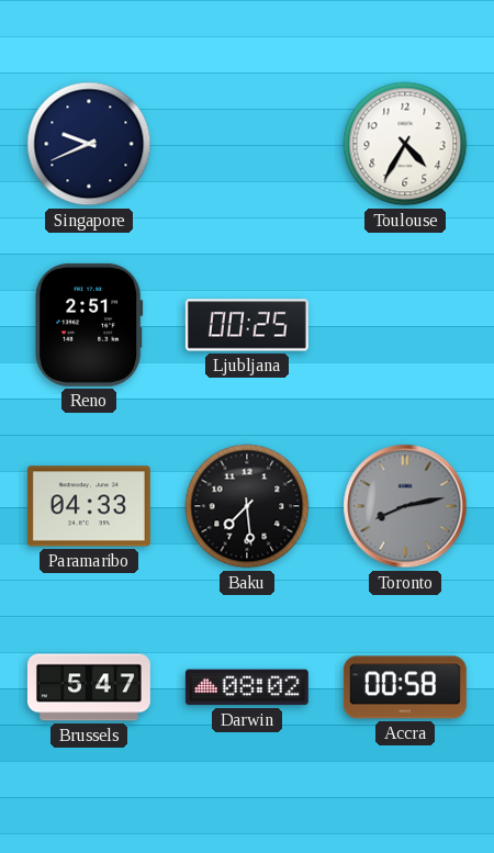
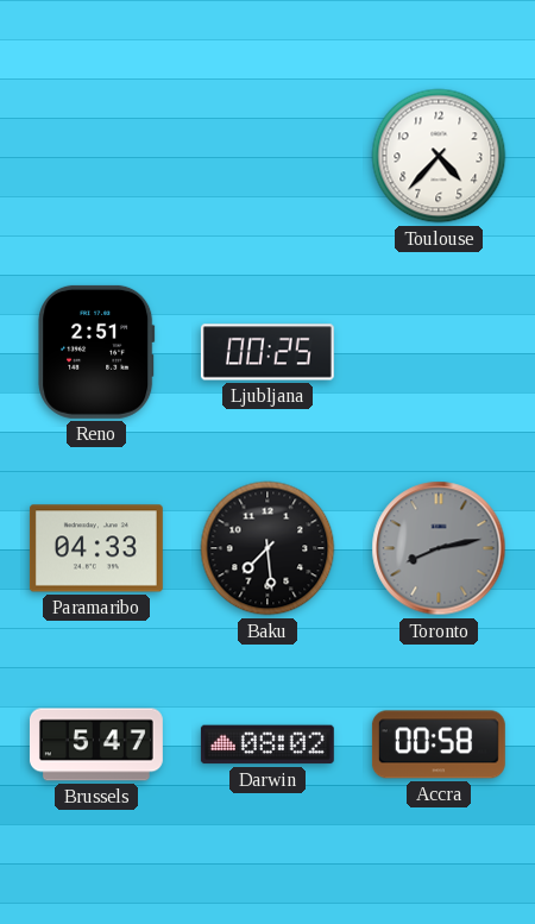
Singapore: 9:41 -> none (89, 144)
Toulouse: 4:35 -> 4:37 (439, 156)
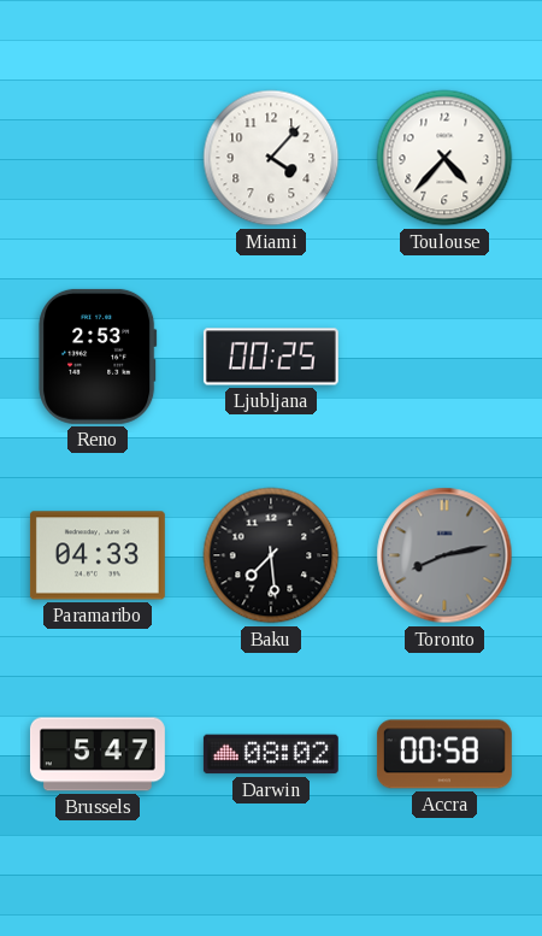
Miami: none -> 4:07 (271, 158)
Reno: 2:51 -> 2:53 (98, 357)
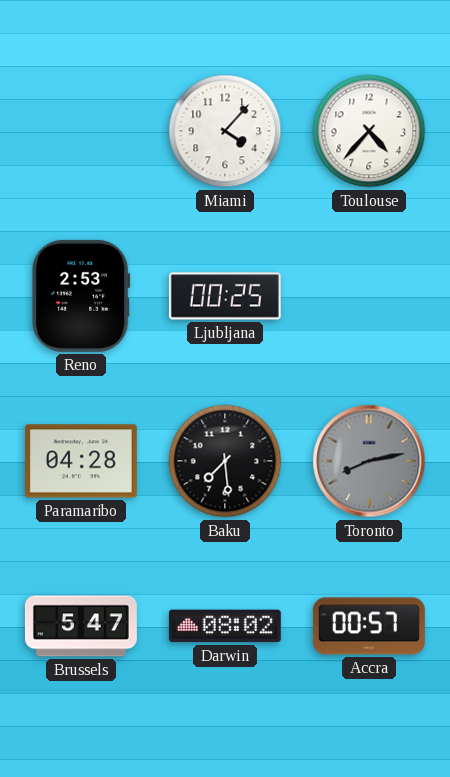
Paramaribo: 04:33 -> 04:28 (81, 461)
Accra: 00:58 -> 00:57 (369, 626)
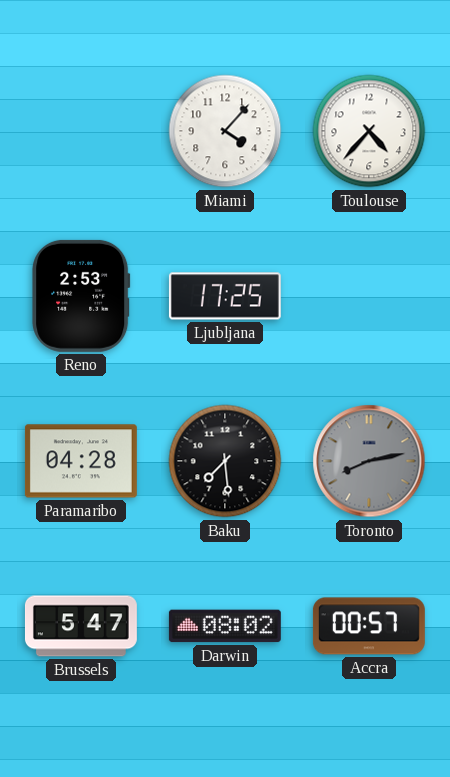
Ljubljana: 00:25 -> 17:25 (225, 296)
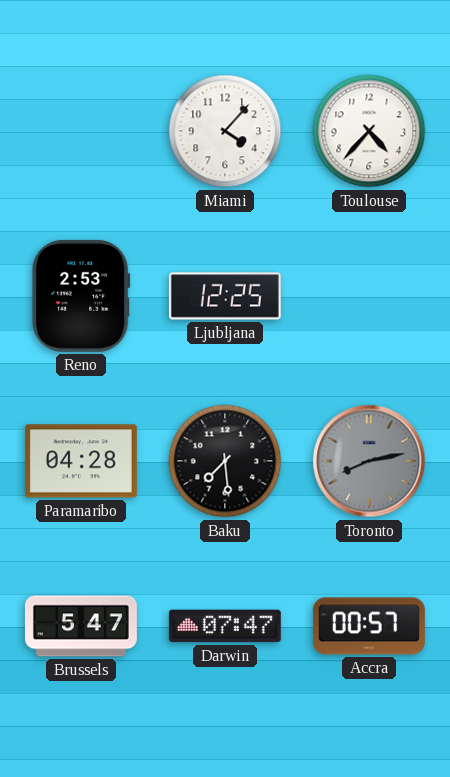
Ljubljana: 17:25 -> 12:25 (225, 296)
Darwin: 08:02 -> 07:47 (225, 626)
